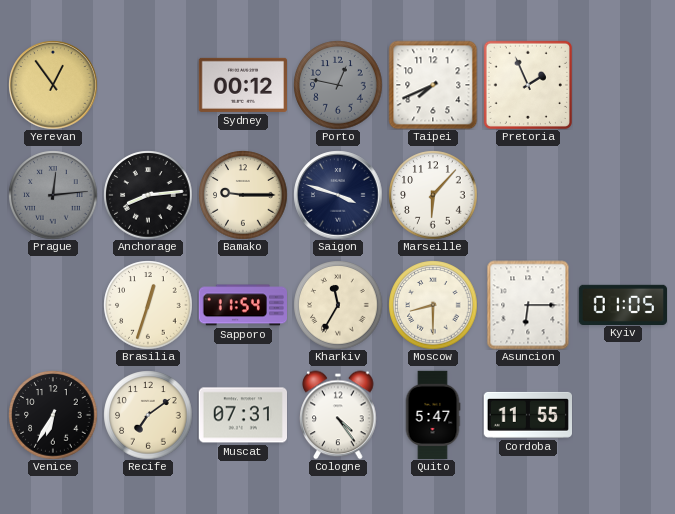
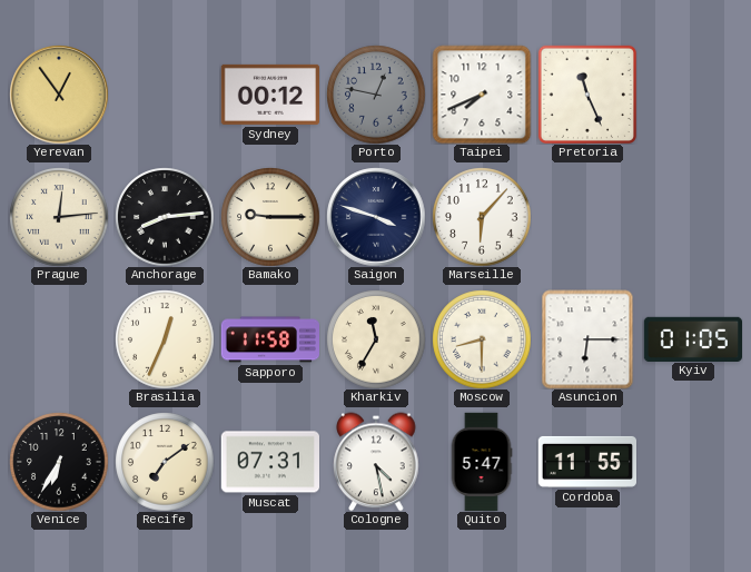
Pretoria: 1:56 -> 11:26 (587, 95)
Prague dial: grey -> cream (59, 217)
Brasilia: 12:33 -> 12:34 (165, 339)
Sapporo: 11:54 -> 11:58 (269, 339)
Cologne: 4:24 -> 4:28 (376, 462)
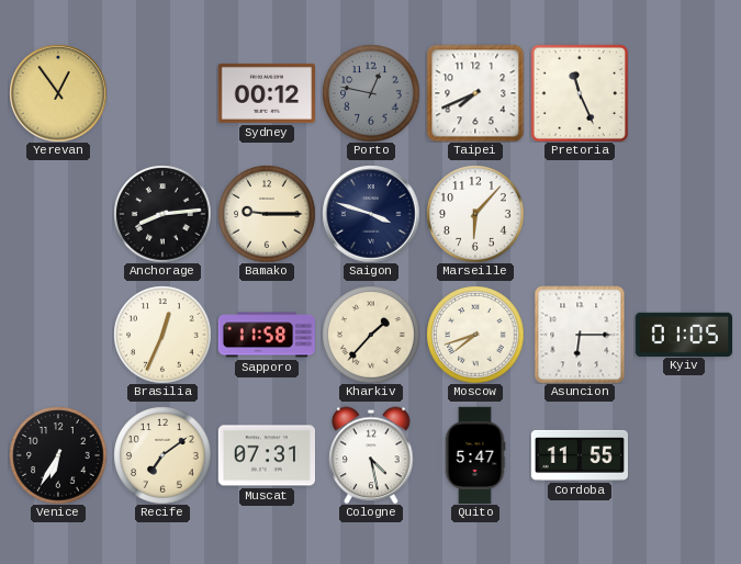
Prague: 12:14 -> none (59, 217)
Kharkiv: 11:35 -> 1:37 (371, 335)
Moscow: 8:30 -> 7:42 (475, 335)
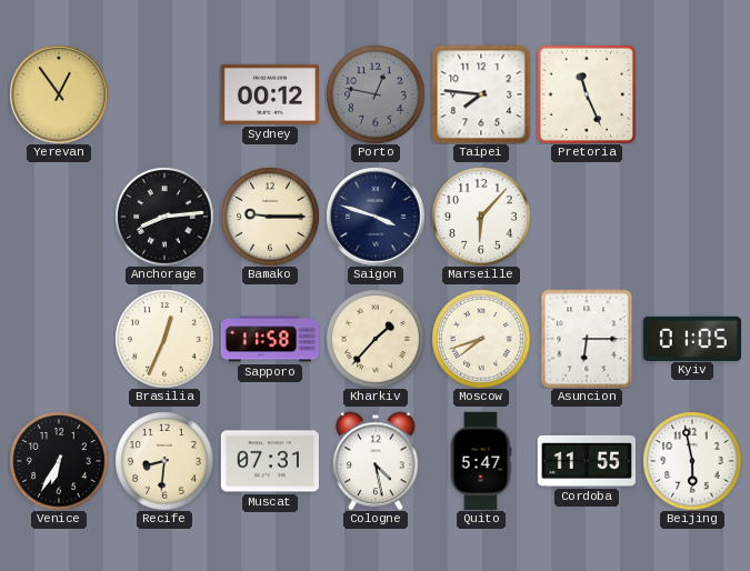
Taipei: 7:41 -> 7:46 (481, 94)
Recife: 7:09 -> 8:31 (164, 461)
Beijing: none -> 5:58 (692, 461)
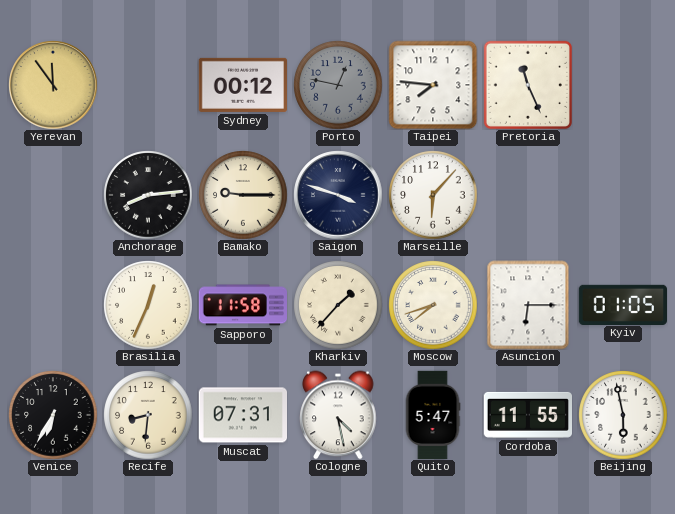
Yerevan: 12:54 -> 11:54 (53, 85)
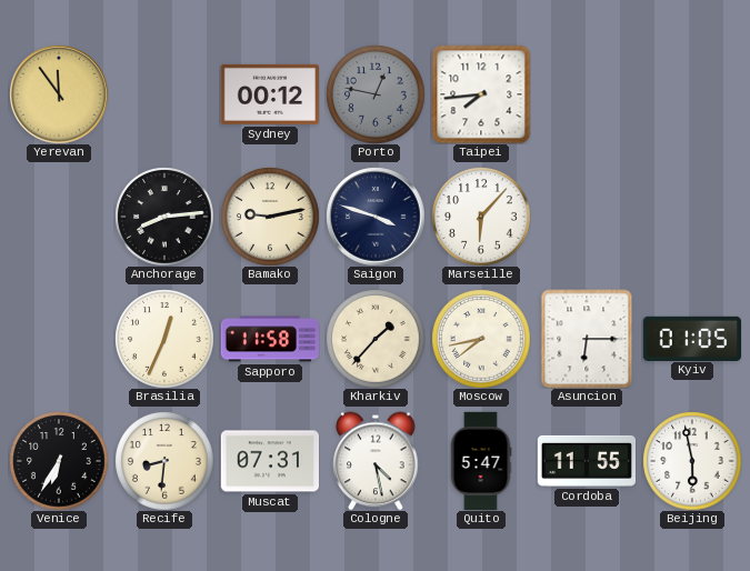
Taipei: 7:46 -> 7:44 (481, 94)
Pretoria: 11:26 -> none (528, 85)
Bamako: 9:15 -> 9:13 (270, 217)
Moscow: 7:42 -> 7:43 (481, 339)
